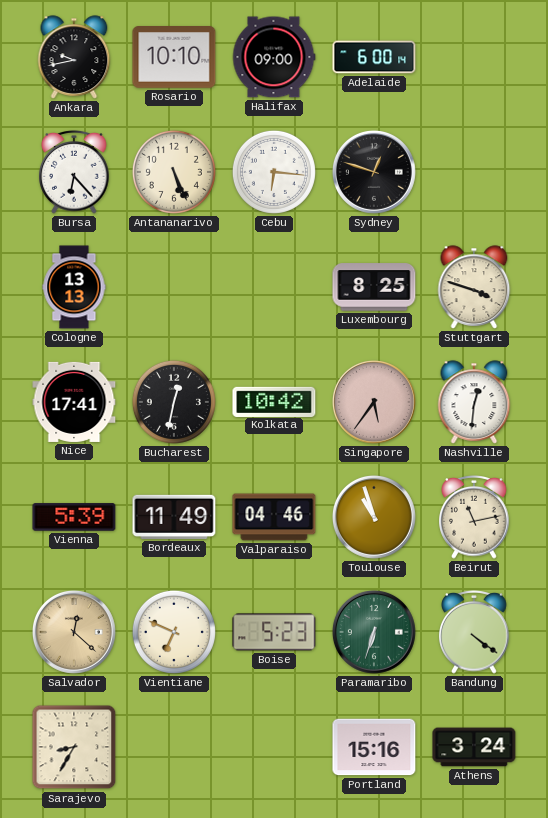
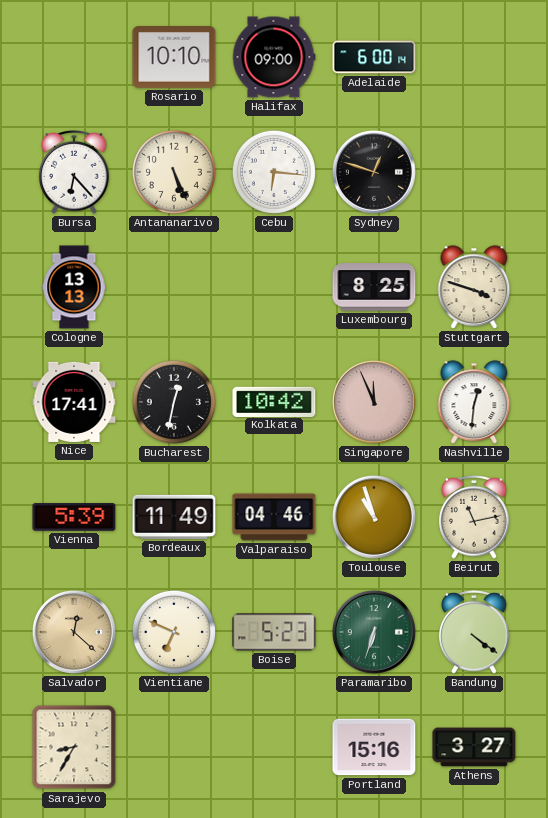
Ankara: 9:43 -> none (74, 57)
Singapore: 5:36 -> 11:56 (374, 402)
Athens: 3:24 -> 3:27 (474, 747)
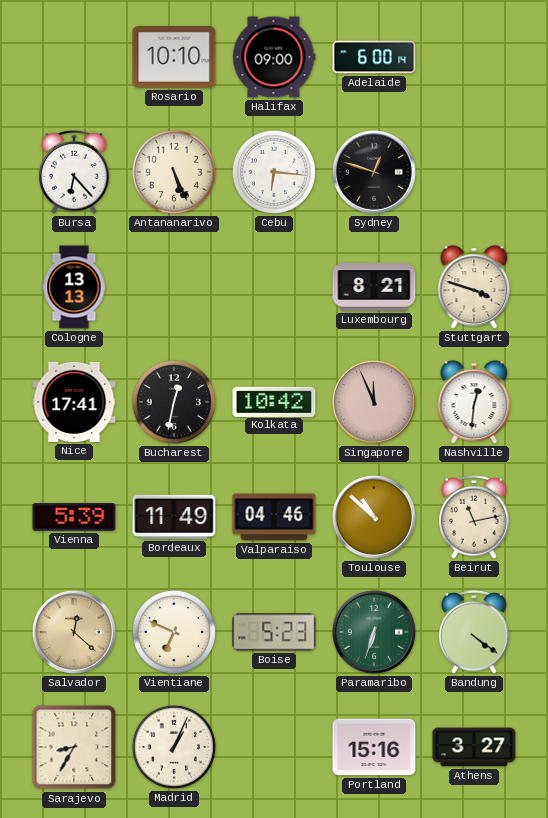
Luxembourg: 8:25 -> 8:21 (374, 287)
Toulouse: 10:57 -> 10:52 (374, 517)
Madrid: none -> 1:04 (174, 747)
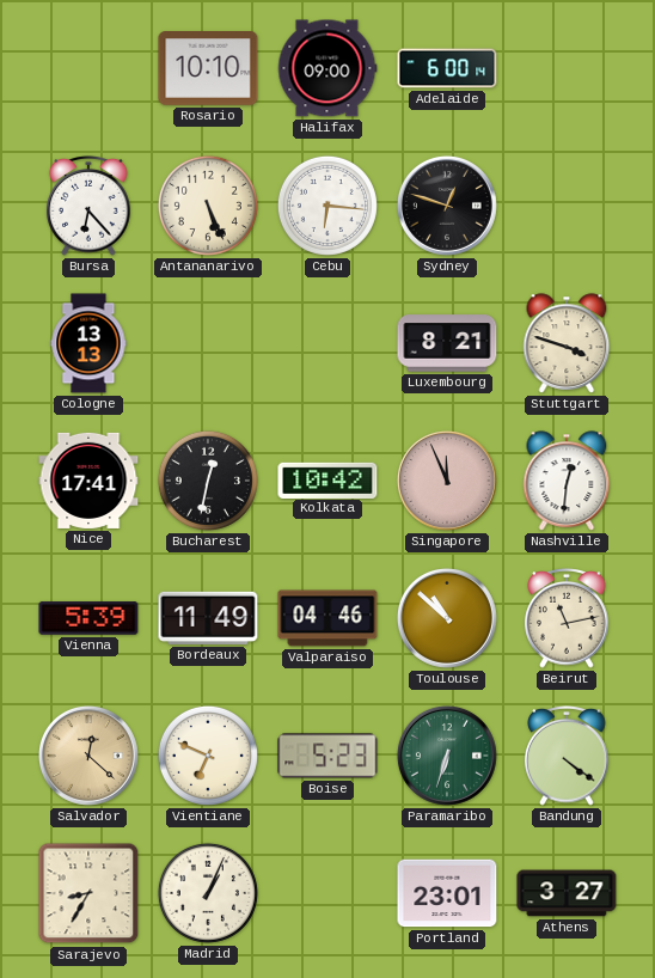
Portland: 15:16 -> 23:01 (447, 893)
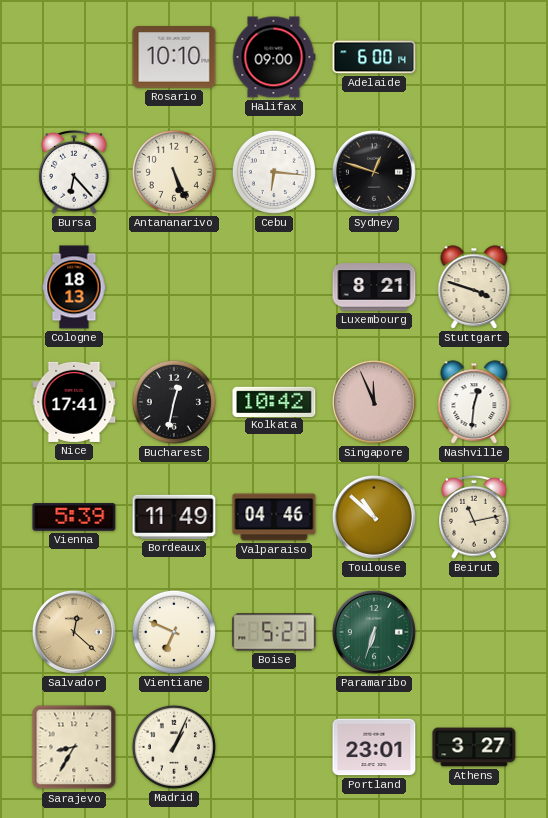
Cologne: 13:13 -> 18:13 (74, 287)
Bandung: 4:21 -> none (567, 757)
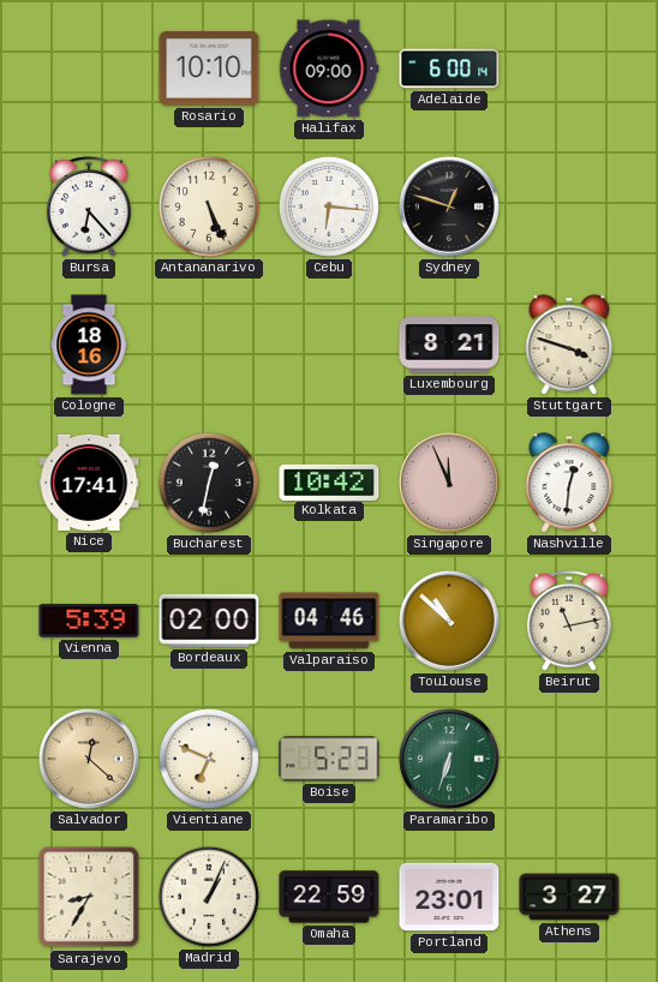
Cologne: 18:13 -> 18:16 (89, 345)
Bordeaux: 11:49 -> 02:00 (209, 621)
Omaha: none -> 22:59 (329, 897)
